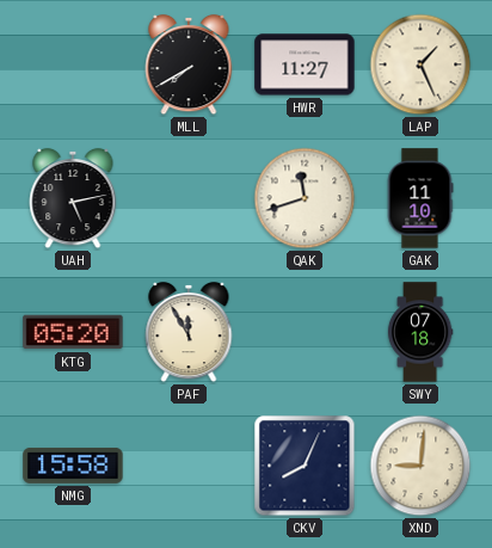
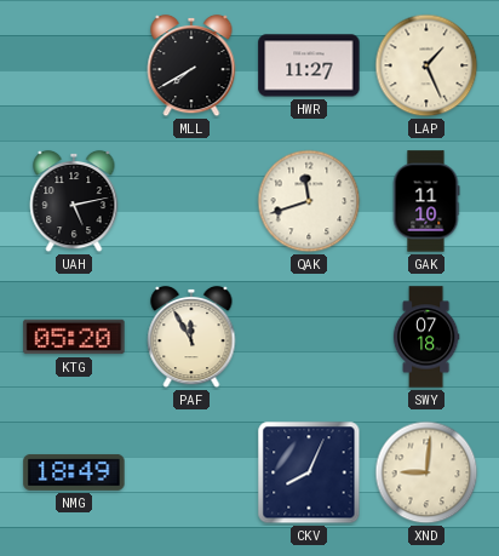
NMG: 15:58 -> 18:49 (74, 472)
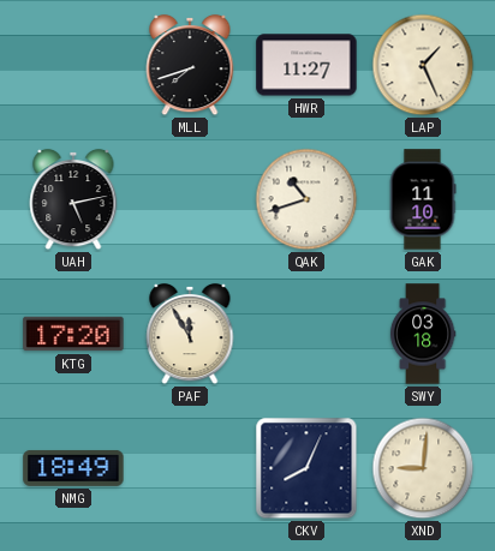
MLL: 7:40 -> 7:42 (190, 65)
QAK: 11:42 -> 10:42 (306, 199)
KTG: 05:20 -> 17:20 (73, 334)
SWY: 07:18 -> 03:18 (423, 334)
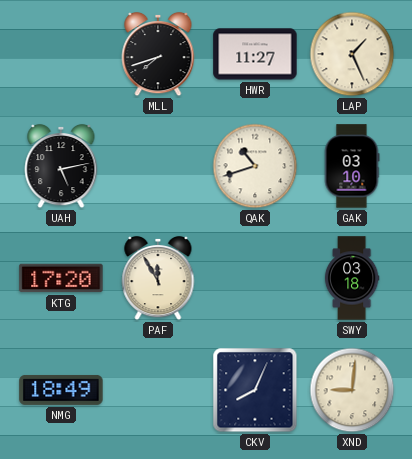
GAK: 11:10 -> 03:10 (352, 166)
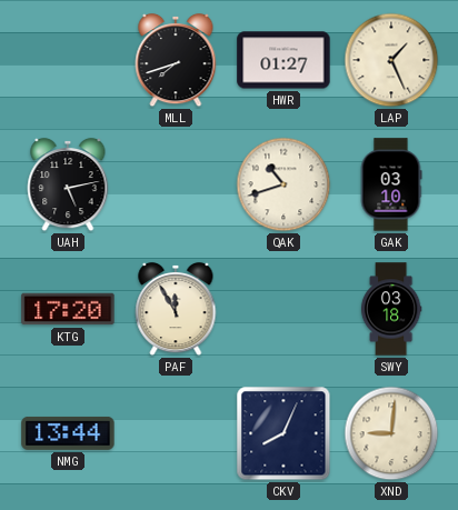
HWR: 11:27 -> 01:27 (283, 60)
NMG: 18:49 -> 13:44 (68, 433)
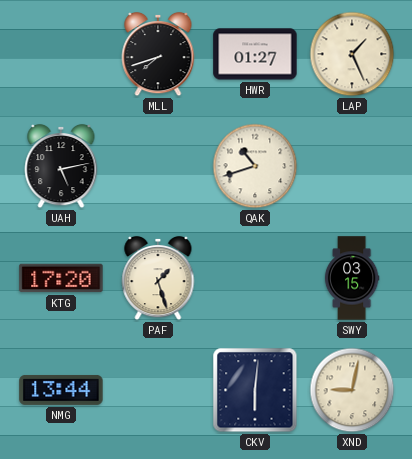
GAK: 03:10 -> none (391, 184)
PAF: 11:55 -> 1:27 (158, 278)
SWY: 03:18 -> 03:15 (352, 278)
CKV: 8:04 -> 6:01 (255, 390)
XND: 9:01 -> 9:02 (352, 390)
